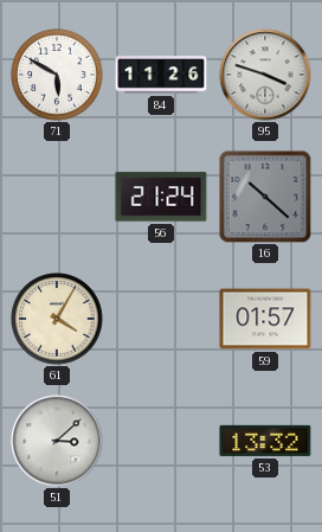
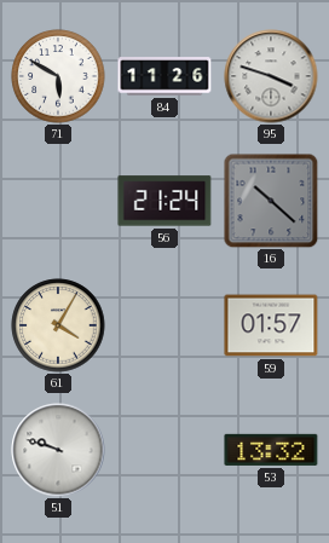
51: 3:08 -> 9:48 (58, 450)
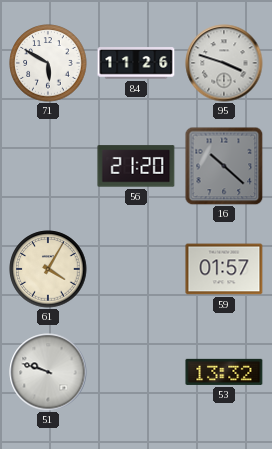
56: 21:24 -> 21:20 (136, 166)
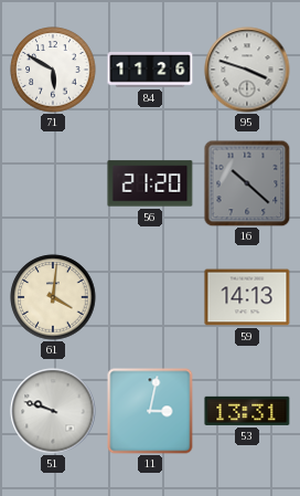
61: 4:05 -> 4:01 (53, 297)
59: 01:57 -> 14:13 (247, 297)
11: none -> 3:02 (150, 411)
53: 13:32 -> 13:31 (247, 411)
